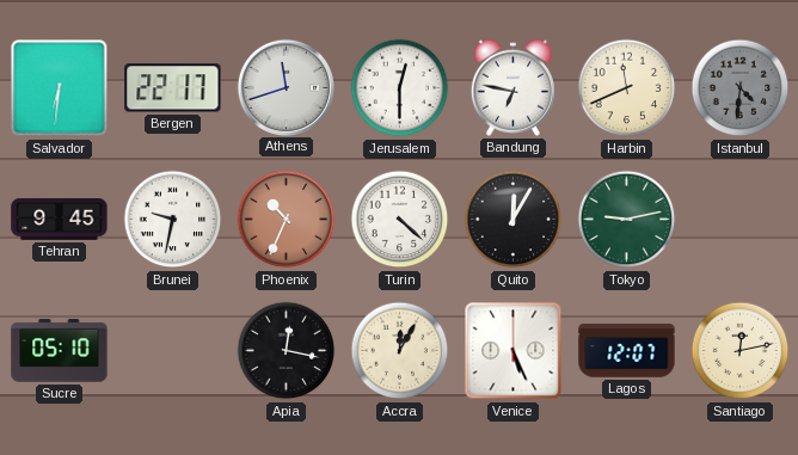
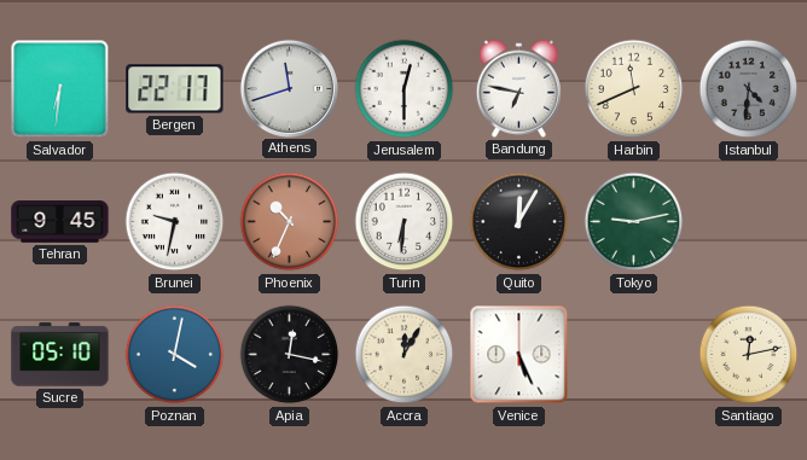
Turin: 4:22 -> 6:31 (405, 222)
Poznan: none -> 4:02 (175, 355)
Lagos: 12:07 -> none (627, 351)
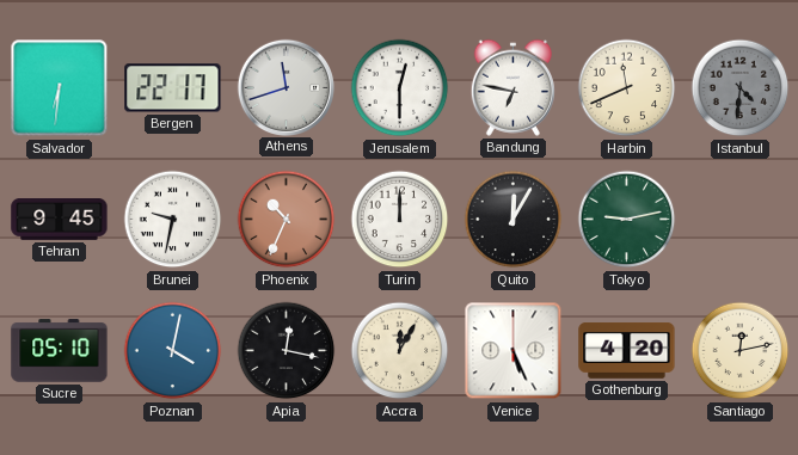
Turin: 6:31 -> 12:00 (400, 220)
Gothenburg: none -> 4:20 (627, 351)
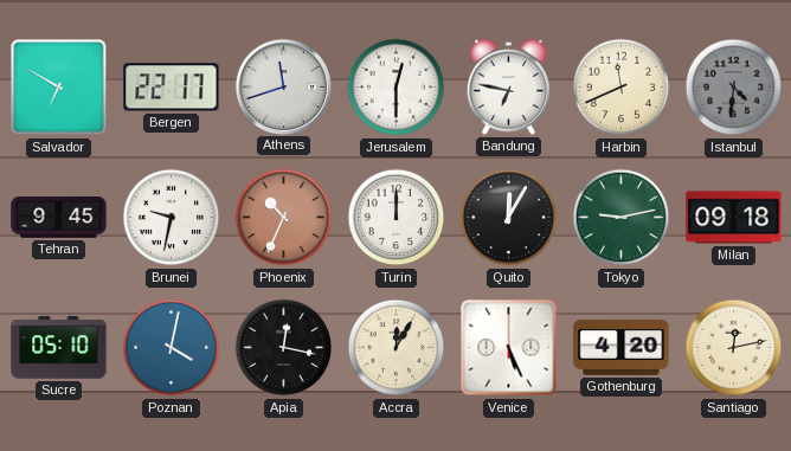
Salvador: 6:31 -> 6:50 (59, 88)
Milan: none -> 09:18 (734, 218)
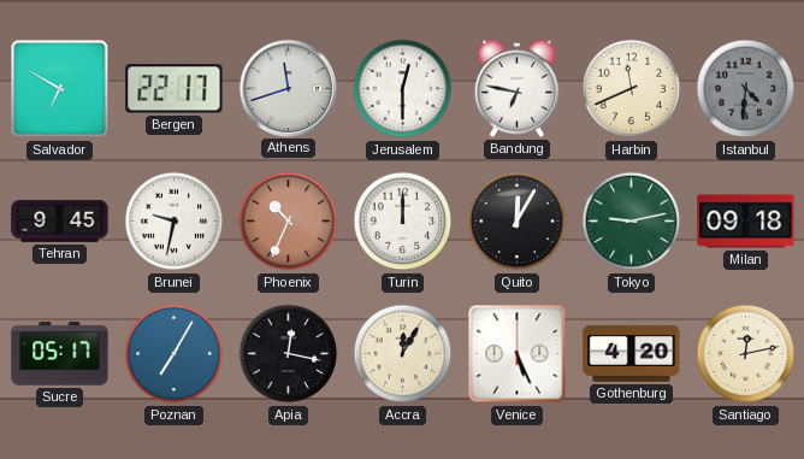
Sucre: 05:10 -> 05:17 (60, 354)
Poznan: 4:02 -> 7:05 (175, 354)
